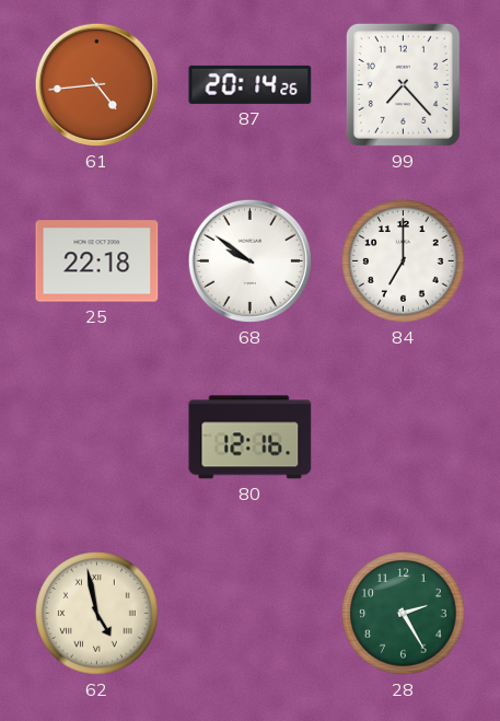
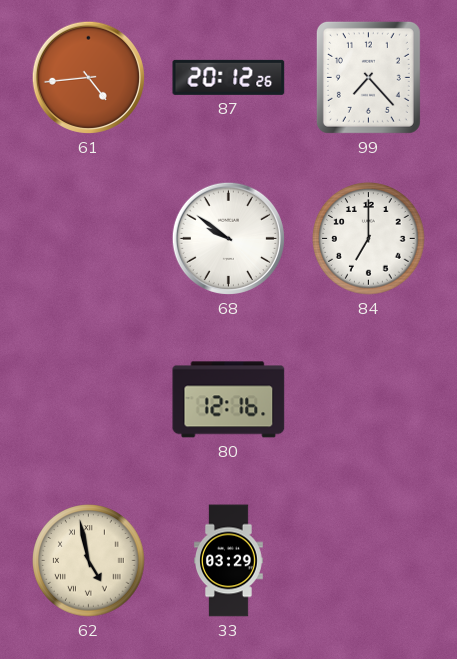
87: 20:14 -> 20:12 (229, 77)
25: 22:18 -> none (97, 261)
33: none -> 03:29 (229, 561)
28: 2:25 -> none (404, 614)
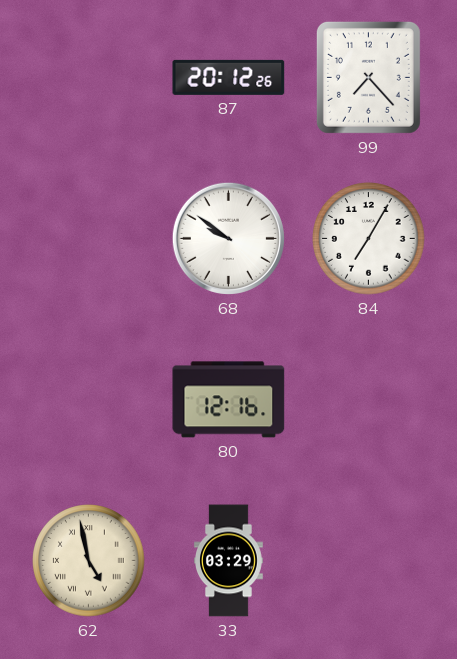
61: 4:44 -> none (88, 77)
84: 7:00 -> 7:05 (369, 239)
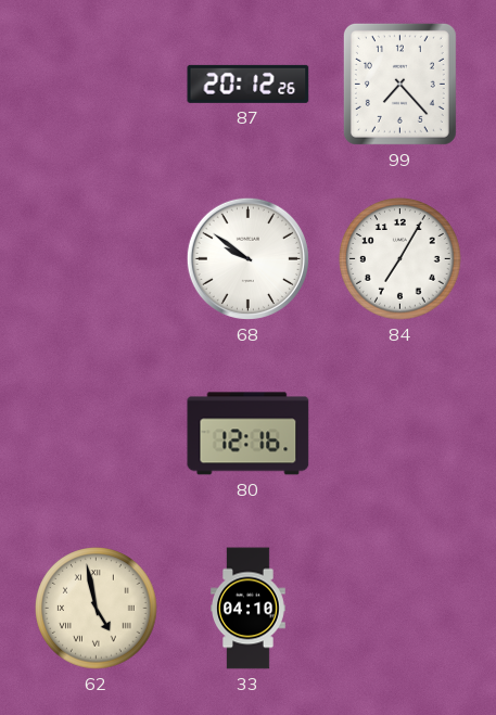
33: 03:29 -> 04:10 (249, 609)
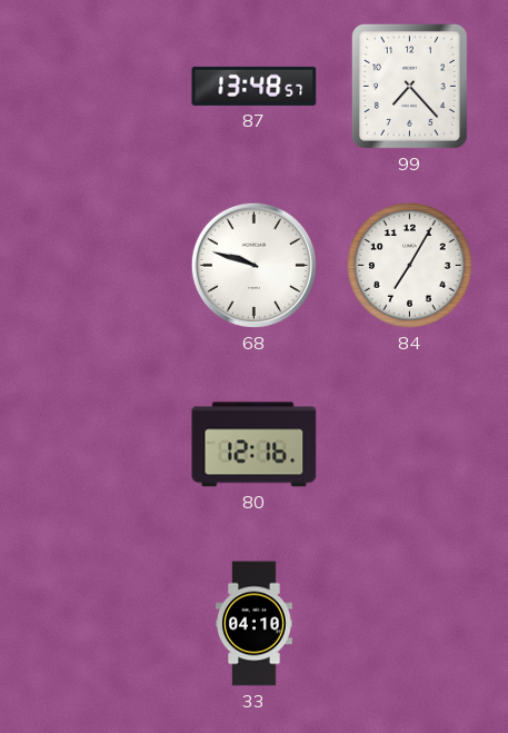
87: 20:12 -> 13:48 (255, 86)
68: 9:51 -> 9:48 (253, 265)
62: 4:58 -> none (97, 609)
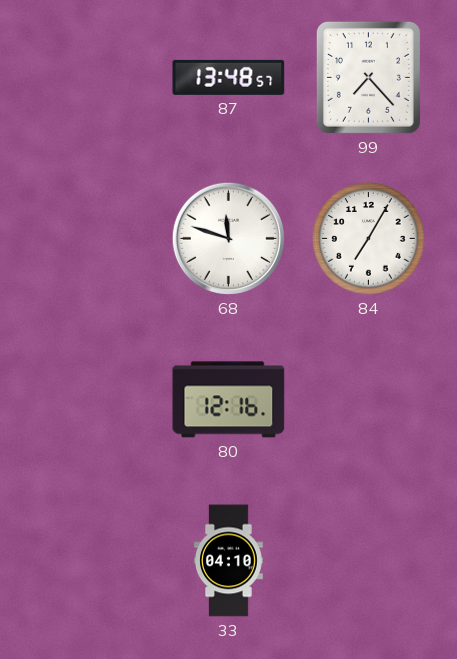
68: 9:48 -> 11:48 (228, 238)
